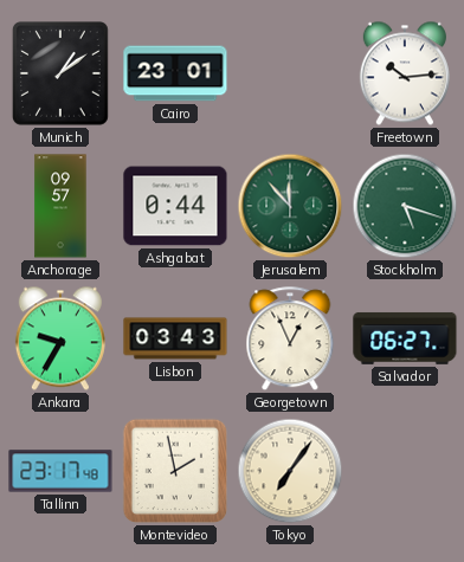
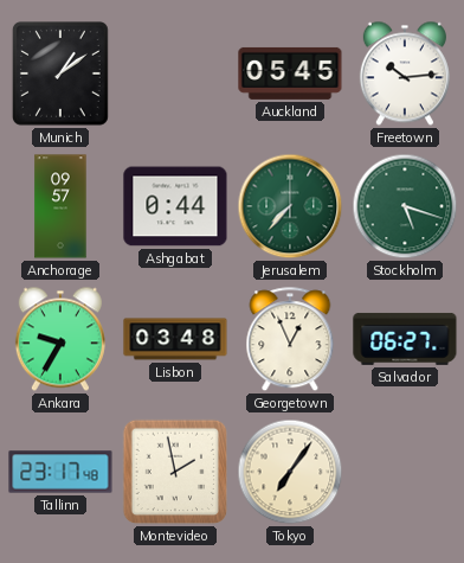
Cairo: 23:01 -> none (175, 73)
Auckland: none -> 05:45 (290, 73)
Jerusalem: 11:53 -> 7:37 (290, 206)
Lisbon: 03:43 -> 03:48 (175, 339)
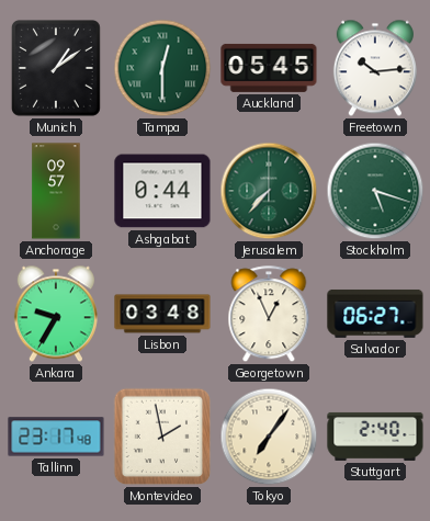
Tampa: none -> 12:30 (162, 68)
Stuttgart: none -> 2:40 (375, 437)
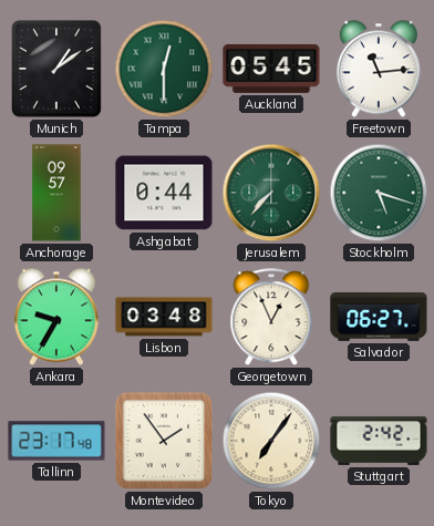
Freetown: 10:14 -> 11:14 (379, 69)
Montevideo: 1:58 -> 1:54 (164, 441)
Stuttgart: 2:40 -> 2:42 (379, 441)
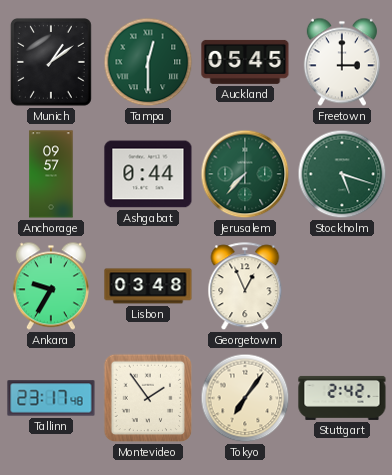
Freetown: 11:14 -> 3:00 (342, 62)
Salvador: 06:27 -> none (379, 317)
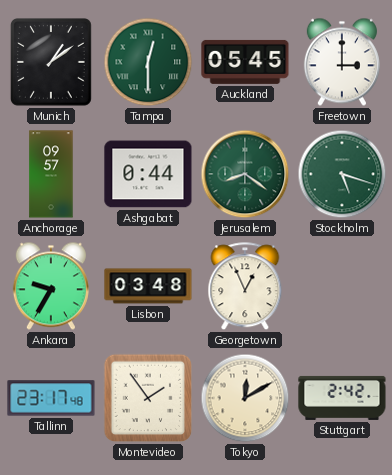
Jerusalem: 7:37 -> 8:21 (245, 174)
Tokyo: 7:06 -> 12:10 (245, 398)
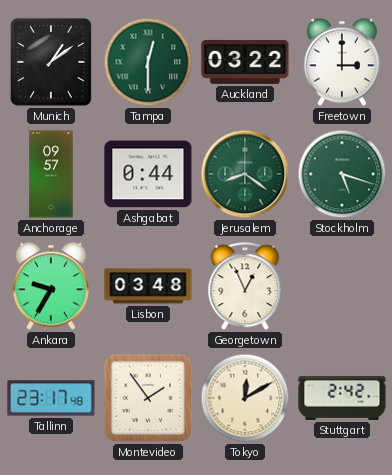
Auckland: 05:45 -> 03:22 (245, 62)
